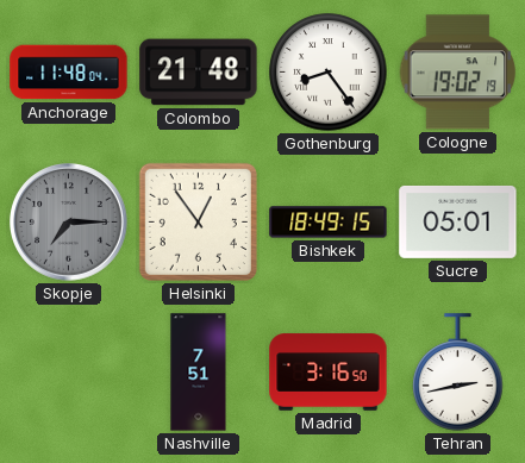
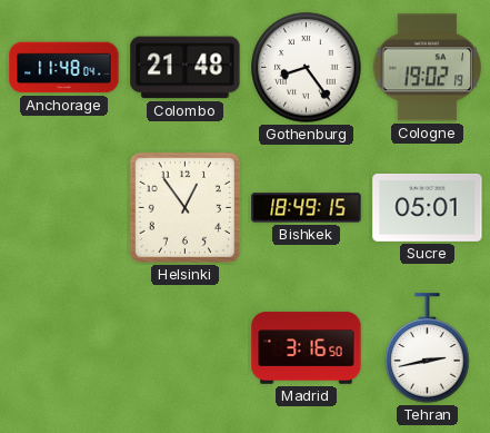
Skopje: 7:15 -> none (69, 223)
Nashville: 7:51 -> none (199, 373)
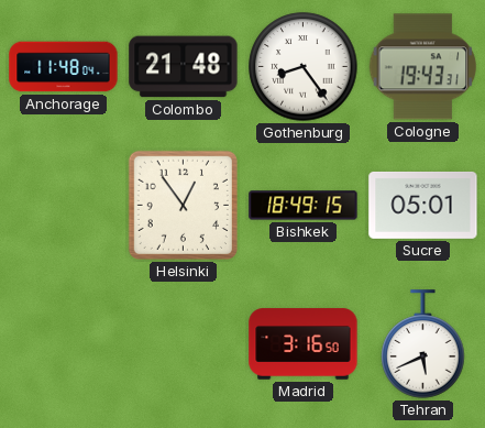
Cologne: 19:02 -> 19:43 (423, 67)
Tehran: 2:43 -> 5:41 (423, 344)
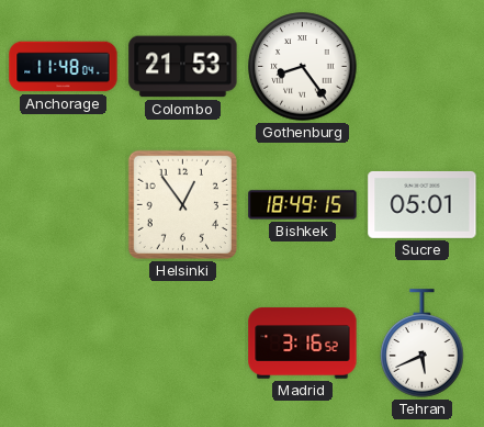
Colombo: 21:48 -> 21:53 (183, 67)
Cologne: 19:43 -> none (423, 67)
Madrid: 3:16:50 -> 3:16:52 (303, 344)
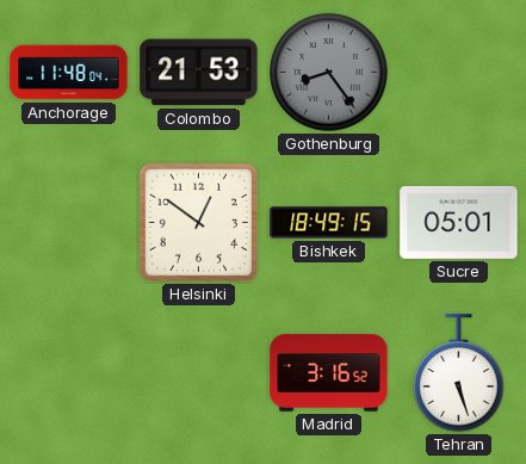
Gothenburg dial: white -> grey (329, 73)
Helsinki: 12:54 -> 12:51 (198, 222)
Tehran: 5:41 -> 5:27 (459, 373)
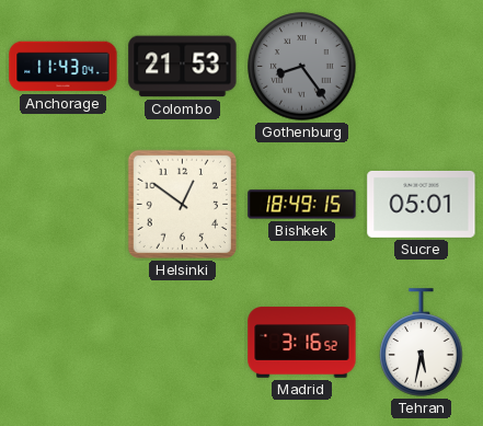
Anchorage: 11:48 -> 11:43 (64, 67)
Tehran: 5:27 -> 5:32 (422, 343)
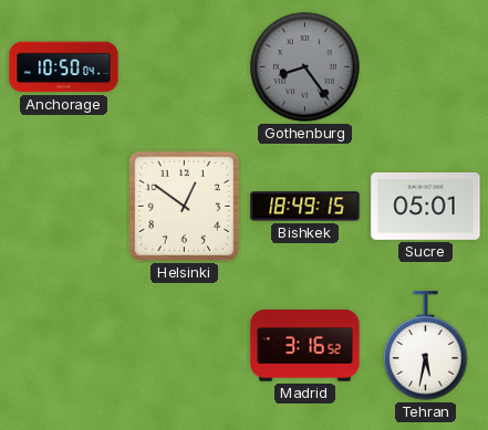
Anchorage: 11:43 -> 10:50 (64, 67)
Colombo: 21:53 -> none (183, 67)
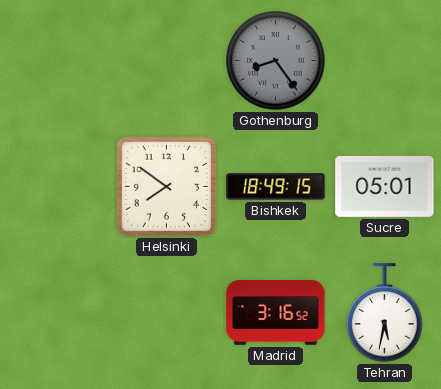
Anchorage: 10:50 -> none (64, 67)
Helsinki: 12:51 -> 7:51 (166, 186)
